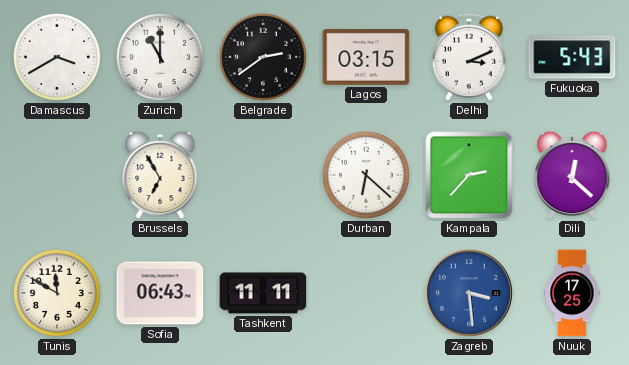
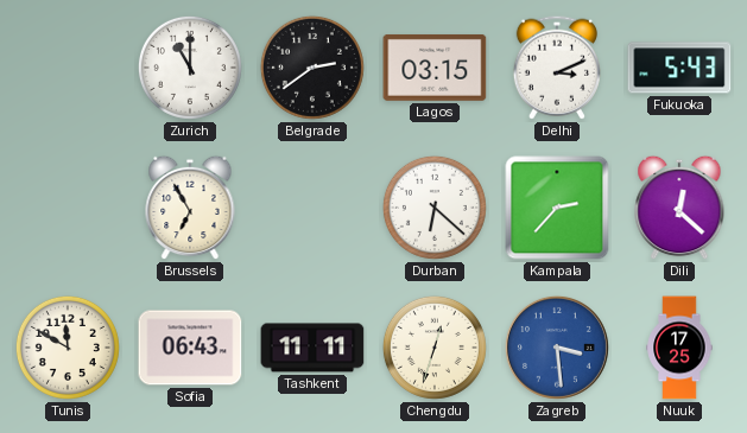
Damascus: 3:40 -> none (57, 57)
Chengdu: none -> 12:33 (435, 348)
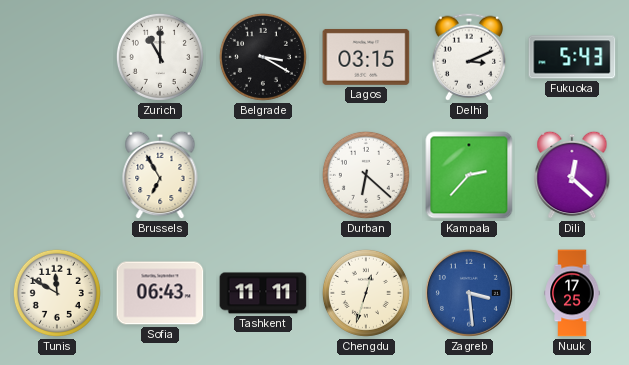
Belgrade: 2:39 -> 3:20 (263, 57)
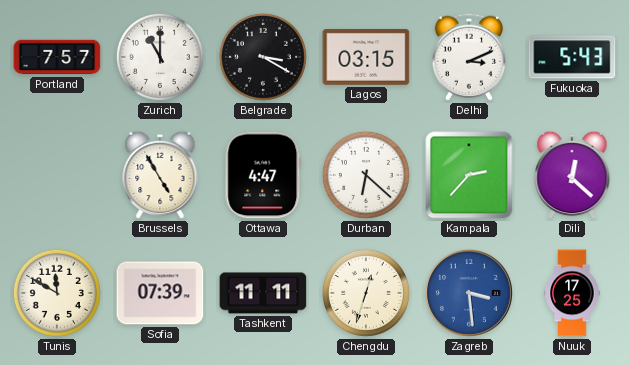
Portland: none -> 7:57 (57, 57)
Brussels: 6:55 -> 4:55 (160, 175)
Ottawa: none -> 4:47 (263, 175)
Sofia: 06:43 -> 07:39 (160, 293)
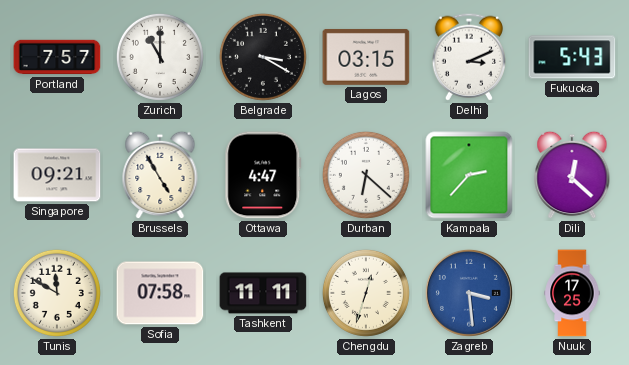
Singapore: none -> 09:21 (57, 175)
Sofia: 07:39 -> 07:58 (160, 293)
